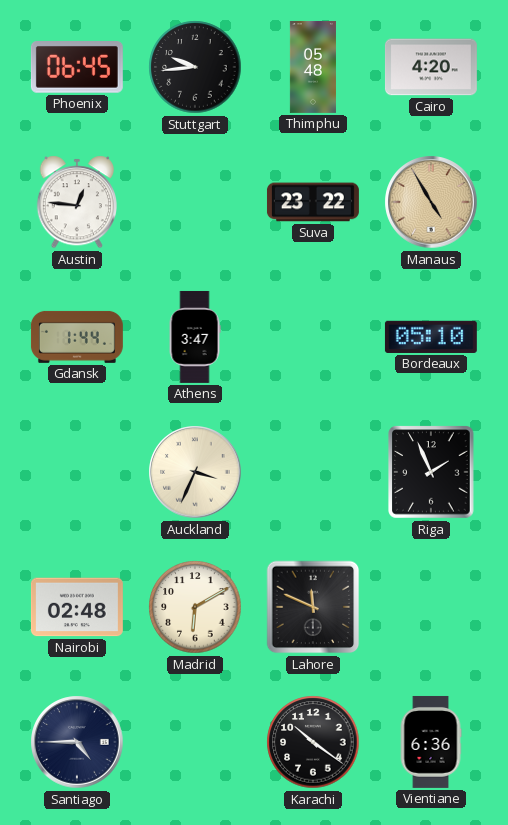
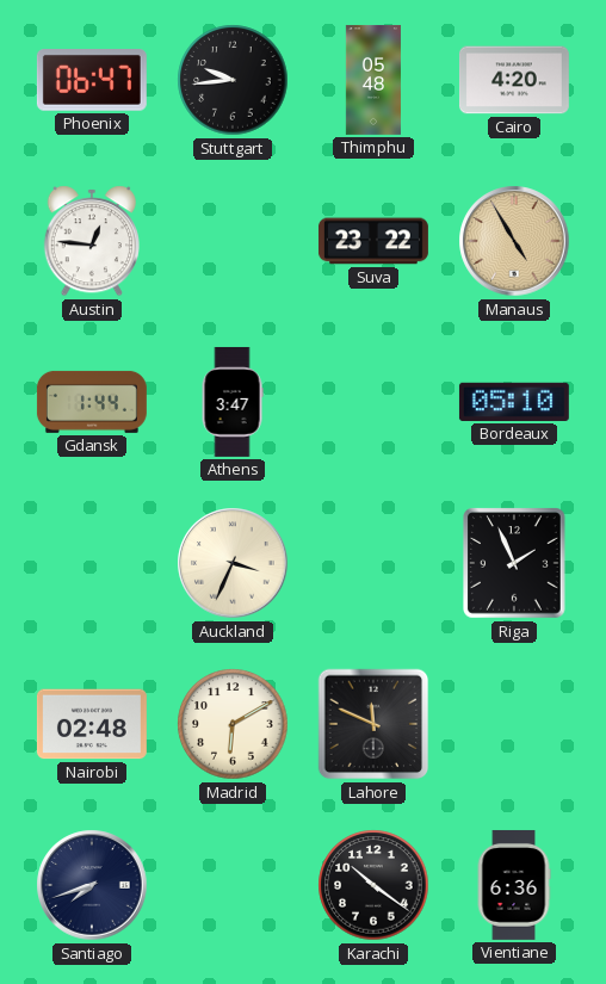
Phoenix: 06:45 -> 06:47 (92, 81)
Santiago: 4:45 -> 7:42 (92, 885)
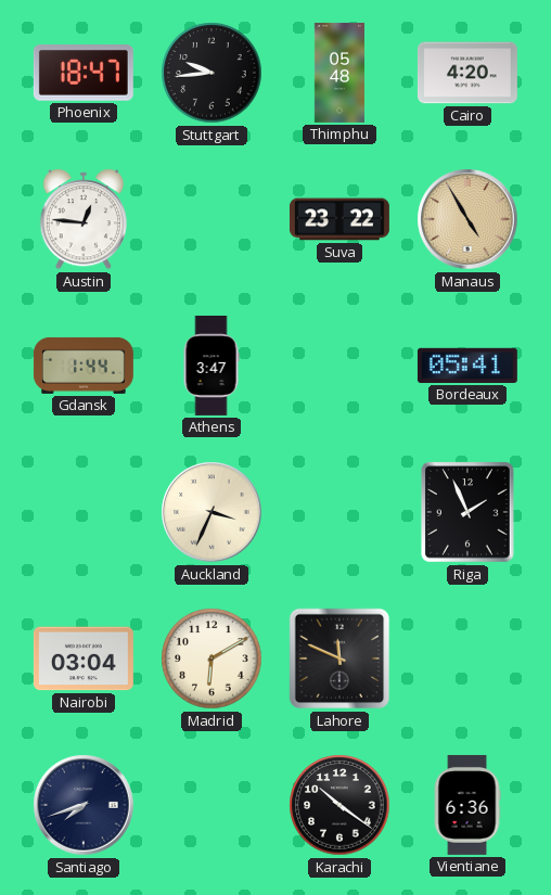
Phoenix: 06:47 -> 18:47 (84, 74)
Bordeaux: 05:10 -> 05:41 (467, 366)
Nairobi: 02:48 -> 03:04 (84, 659)
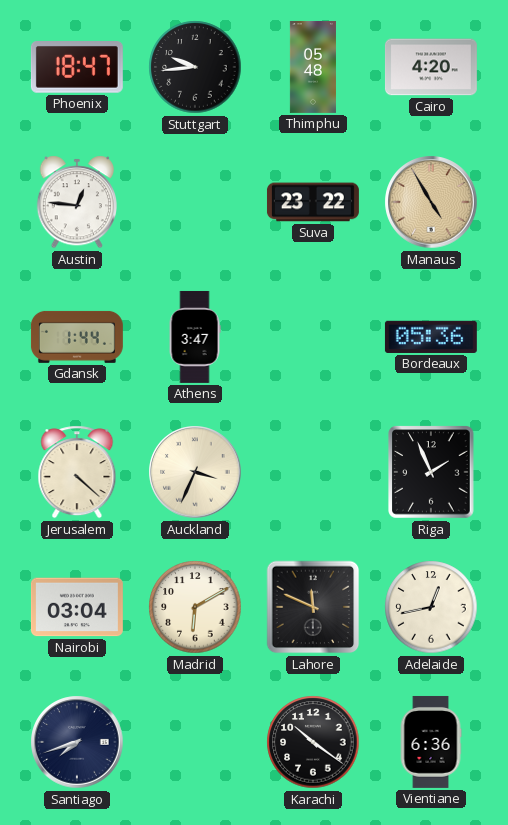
Bordeaux: 05:41 -> 05:36 (431, 337)
Jerusalem: none -> 4:22 (77, 472)
Adelaide: none -> 12:43 (431, 607)
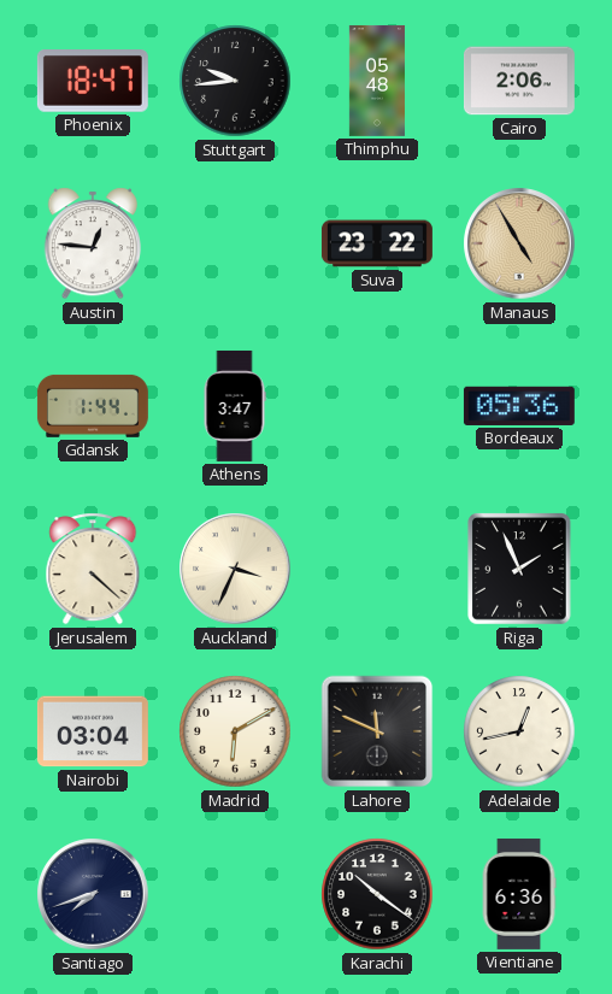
Cairo: 4:20 -> 2:06 (519, 81)
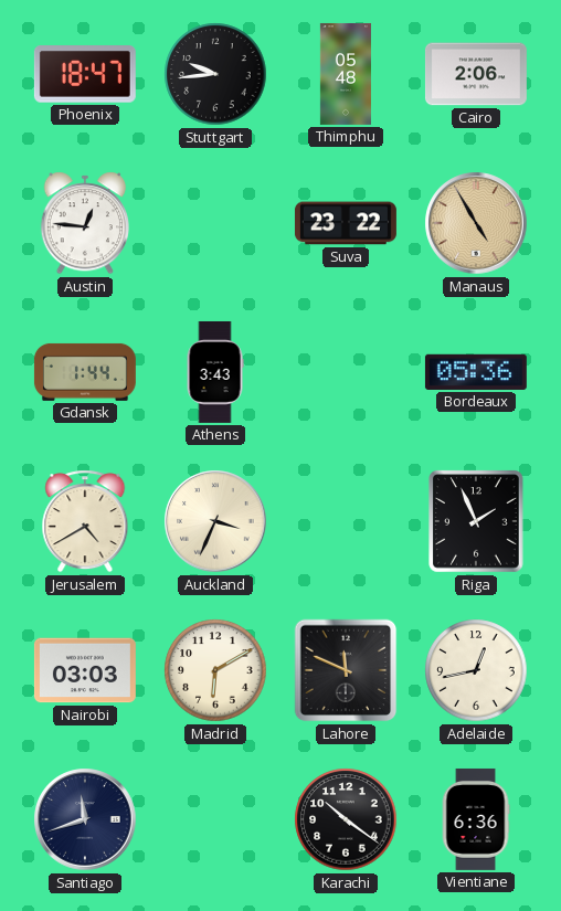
Athens: 3:47 -> 3:43 (215, 372)
Jerusalem: 4:22 -> 4:40 (85, 521)
Nairobi: 03:04 -> 03:03 (85, 670)
Santiago: 7:42 -> 11:42 (85, 819)
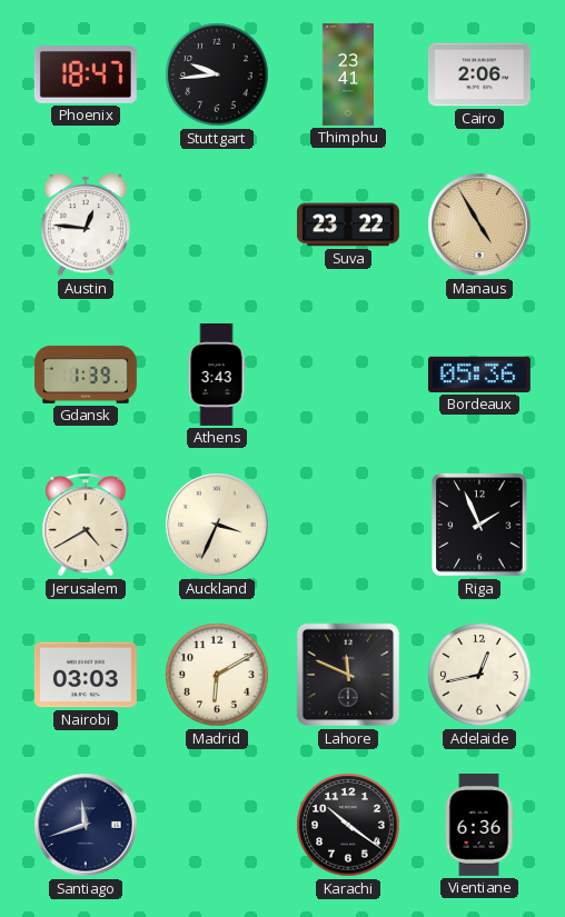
Thimphu: 05:48 -> 23:41 (348, 74)
Gdansk: 1:44 -> 1:39 (86, 375)
